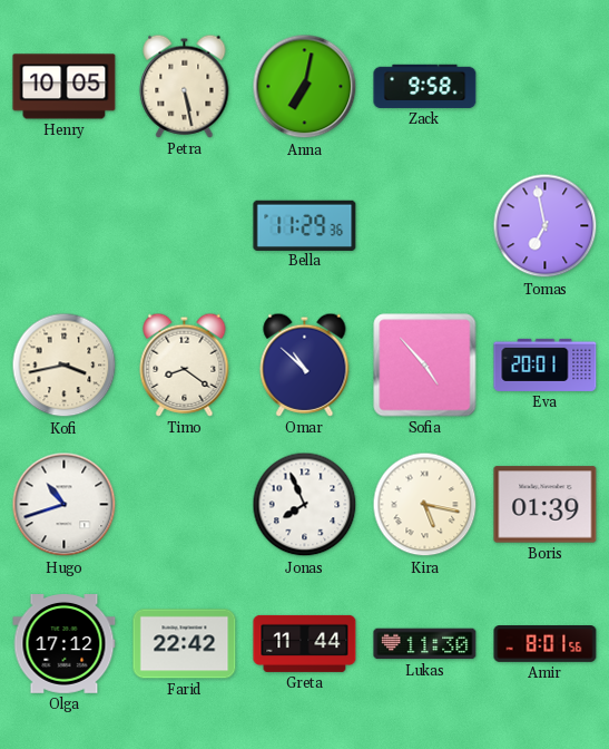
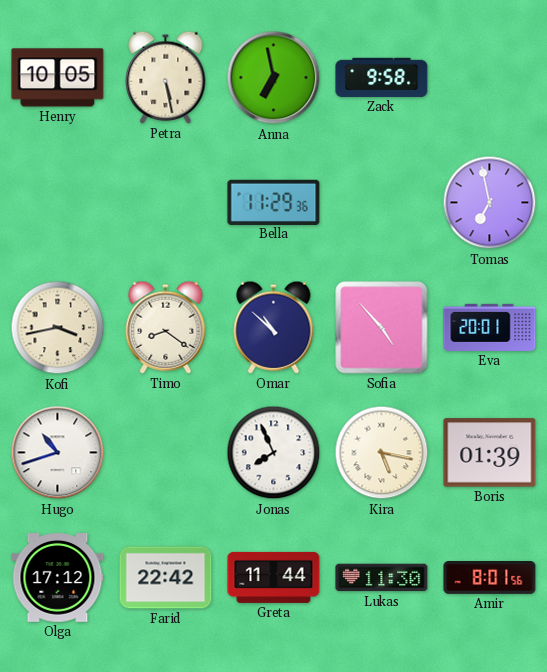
Anna: 7:02 -> 6:58 (274, 78)
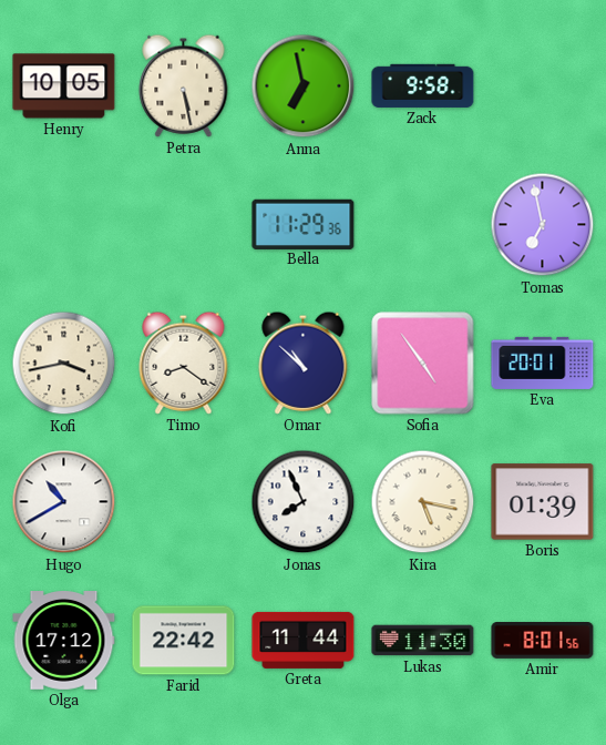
Sofia: 4:53 -> 4:54 (423, 364)
Hugo: 10:42 -> 10:40 (64, 502)
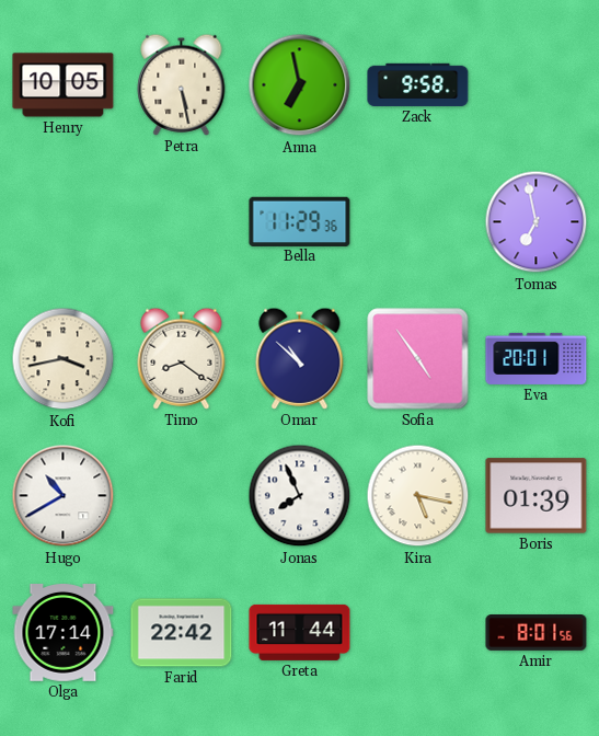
Olga: 17:12 -> 17:14 (64, 633)
Lukas: 11:30 -> none (423, 641)
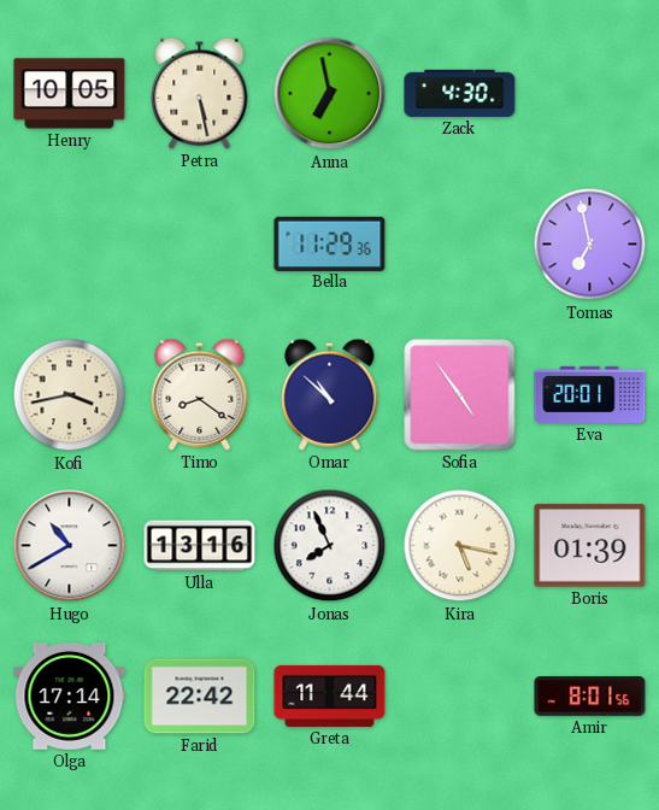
Zack: 9:58 -> 4:30 (460, 93)
Ulla: none -> 13:16 (200, 546)
